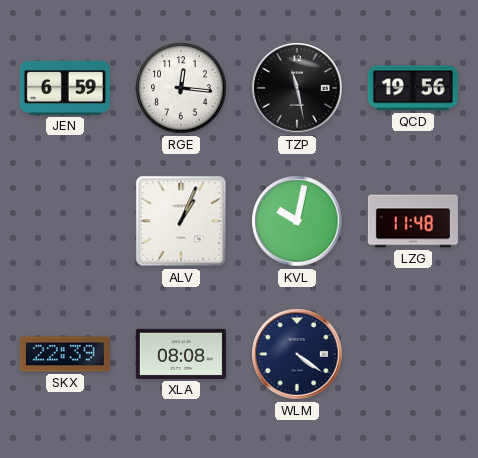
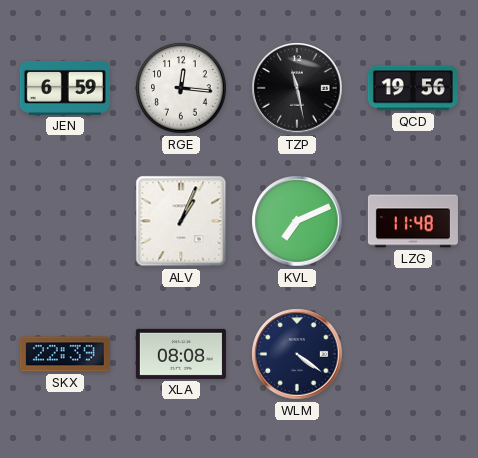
KVL: 10:02 -> 7:11 (297, 221)
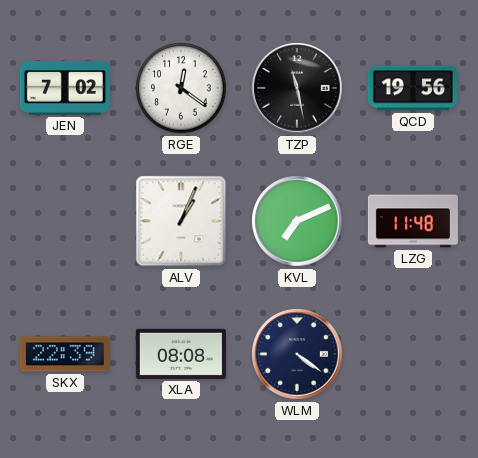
JEN: 6:59 -> 7:02 (65, 88)
RGE: 12:16 -> 12:21 (181, 88)
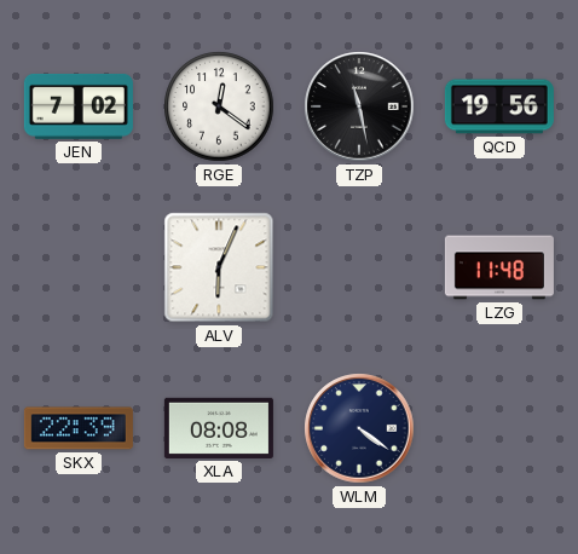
ALV: 1:04 -> 6:04 (219, 267)
KVL: 7:11 -> none (297, 221)
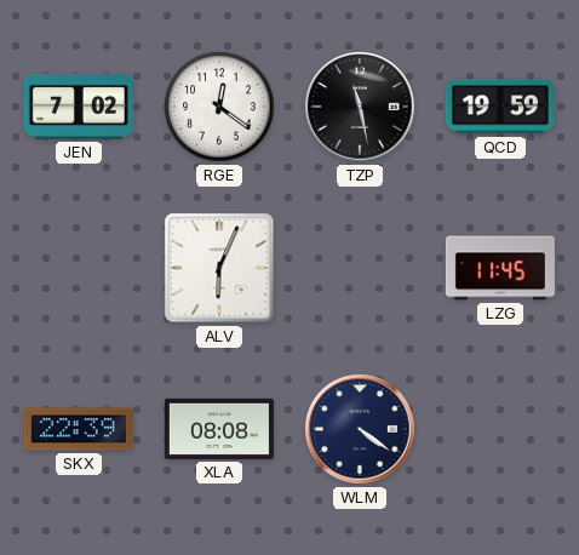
QCD: 19:56 -> 19:59 (500, 107)
LZG: 11:48 -> 11:45 (500, 268)
